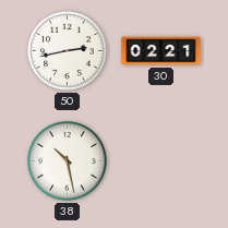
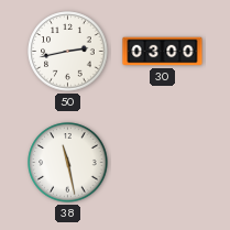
30: 02:21 -> 03:00 (163, 52)
38: 10:28 -> 11:28 (68, 163)
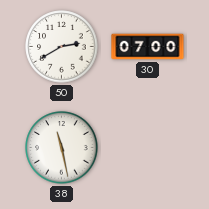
50: 2:43 -> 2:40 (62, 47)
30: 03:00 -> 07:00 (148, 47)
